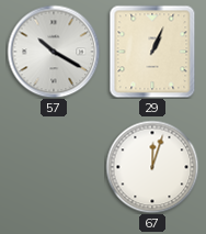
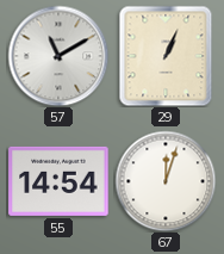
57: 10:20 -> 11:10 (58, 56)
55: none -> 14:54 (58, 181)
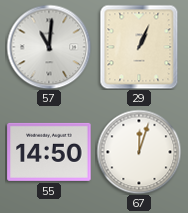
57: 11:10 -> 11:01 (49, 47)
55: 14:54 -> 14:50 (49, 152)
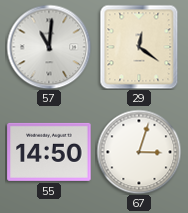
29: 1:04 -> 12:21 (139, 47)
67: 12:03 -> 3:03 (139, 152)
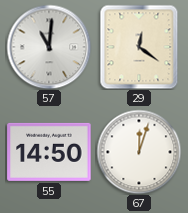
67: 3:03 -> 12:03 (139, 152)
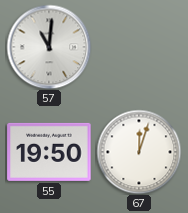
29: 12:21 -> none (139, 47)
55: 14:50 -> 19:50 (49, 152)
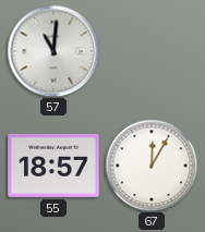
55: 19:50 -> 18:57 (53, 166)
67: 12:03 -> 12:05 (152, 166)
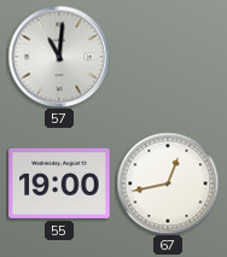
55: 18:57 -> 19:00 (59, 183)
67: 12:05 -> 12:43 (168, 183)
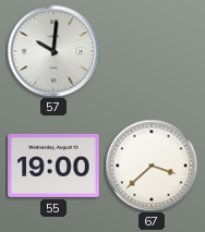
57: 11:01 -> 10:01 (53, 51)
67: 12:43 -> 3:38 (152, 166)
